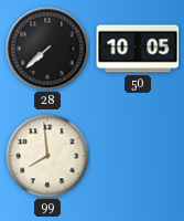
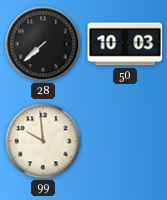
50: 10:05 -> 10:03 (125, 44)
99: 7:59 -> 9:59 (43, 141)
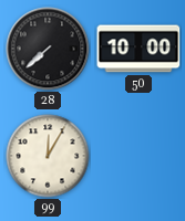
50: 10:03 -> 10:00 (138, 49)
99: 9:59 -> 12:05 (48, 156)
